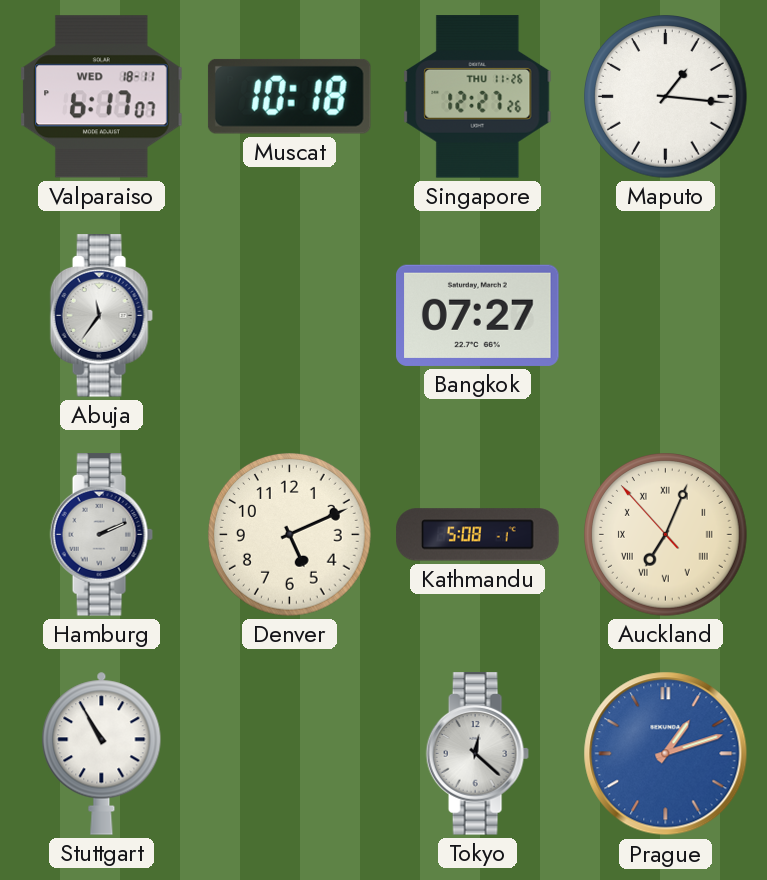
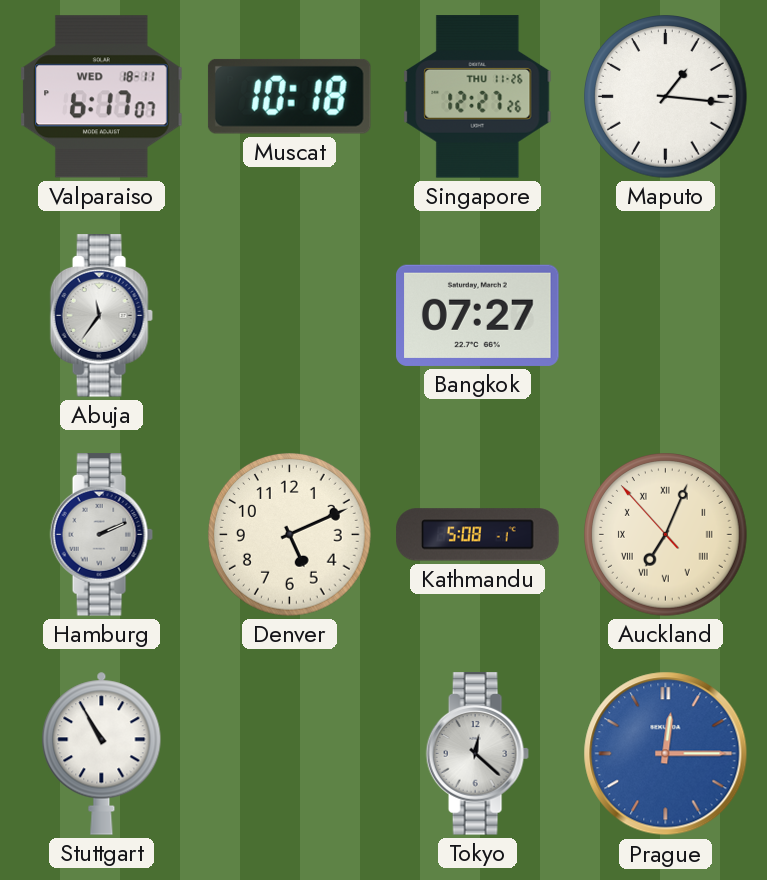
Prague: 1:12 -> 12:15 (666, 754)
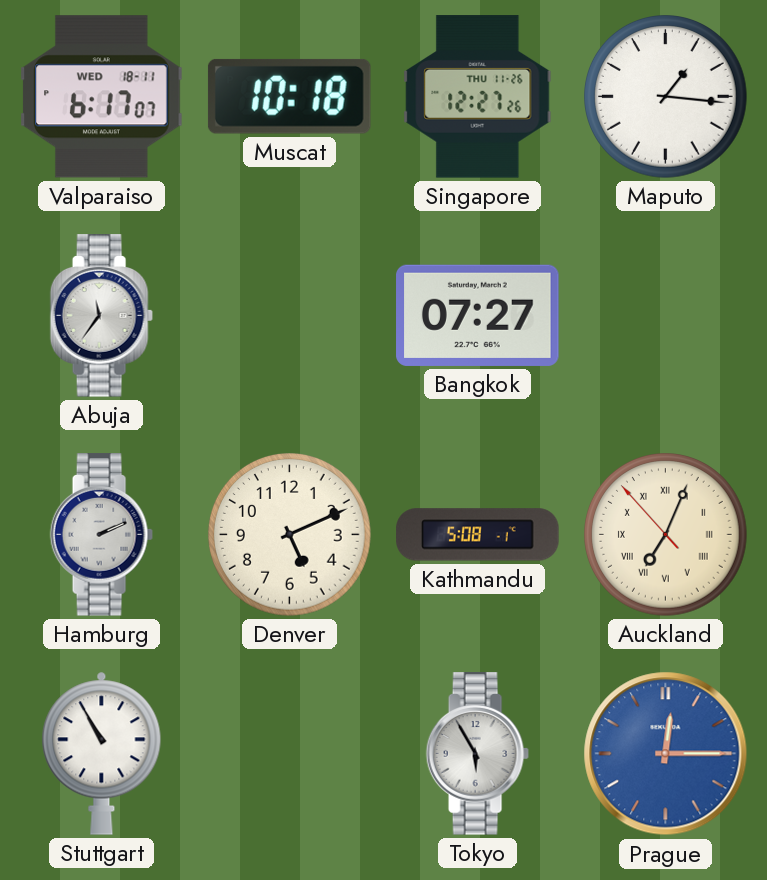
Tokyo: 12:22 -> 5:55 (477, 754)
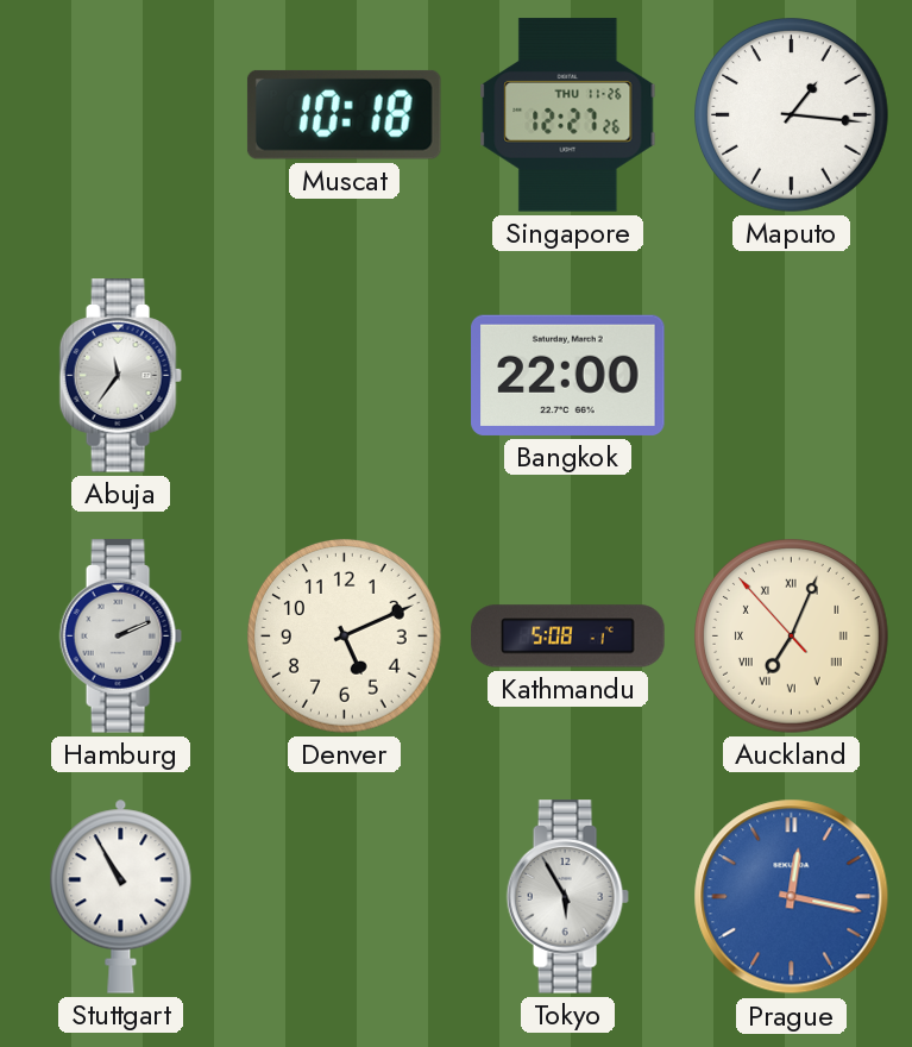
Valparaiso: 6:17 -> none (102, 97)
Bangkok: 07:27 -> 22:00 (568, 375)
Prague: 12:15 -> 12:17 (792, 897)
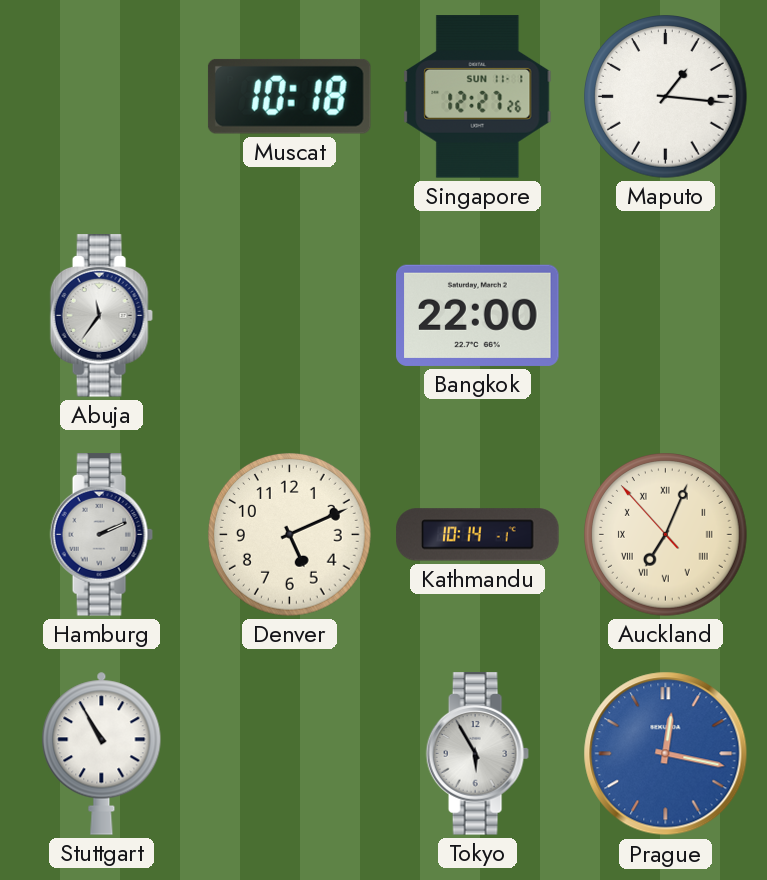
Singapore date: THU 11-26 -> SUN 11-1 (478, 97)
Kathmandu: 5:08 -> 10:14 (478, 535)
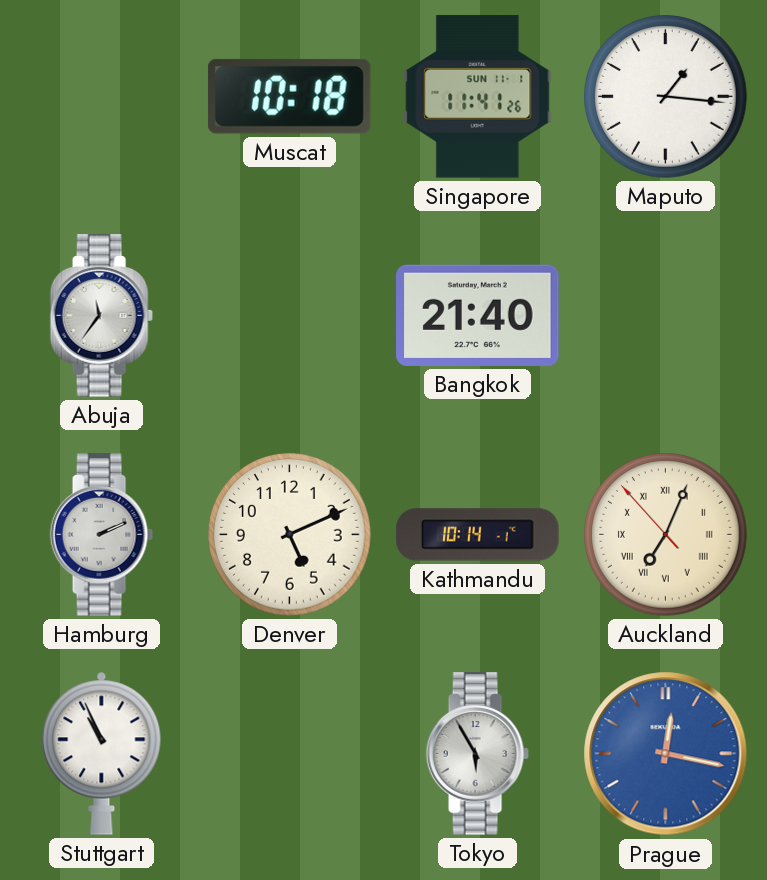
Singapore: 12:27 -> 11:41 (478, 97)
Bangkok: 22:00 -> 21:40 (478, 315)
Stuttgart: 10:55 -> 10:56 (102, 753)
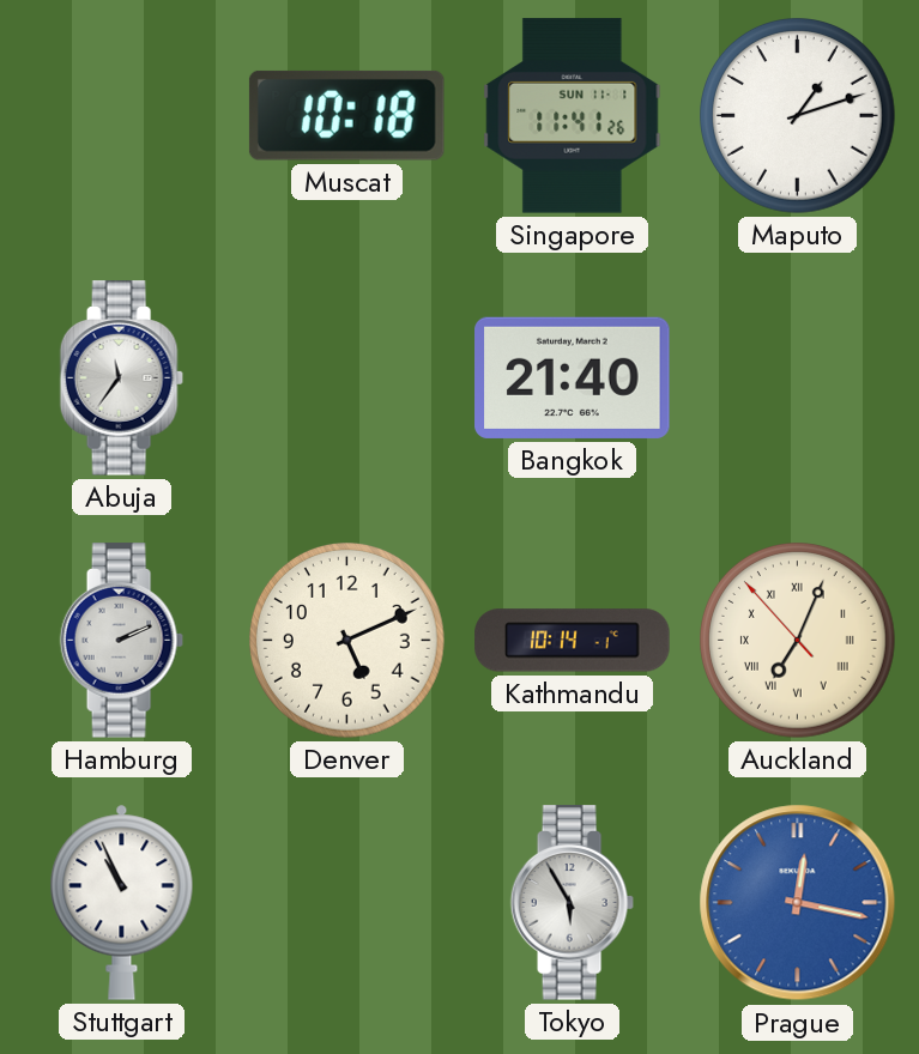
Maputo: 1:16 -> 1:12 (798, 116)
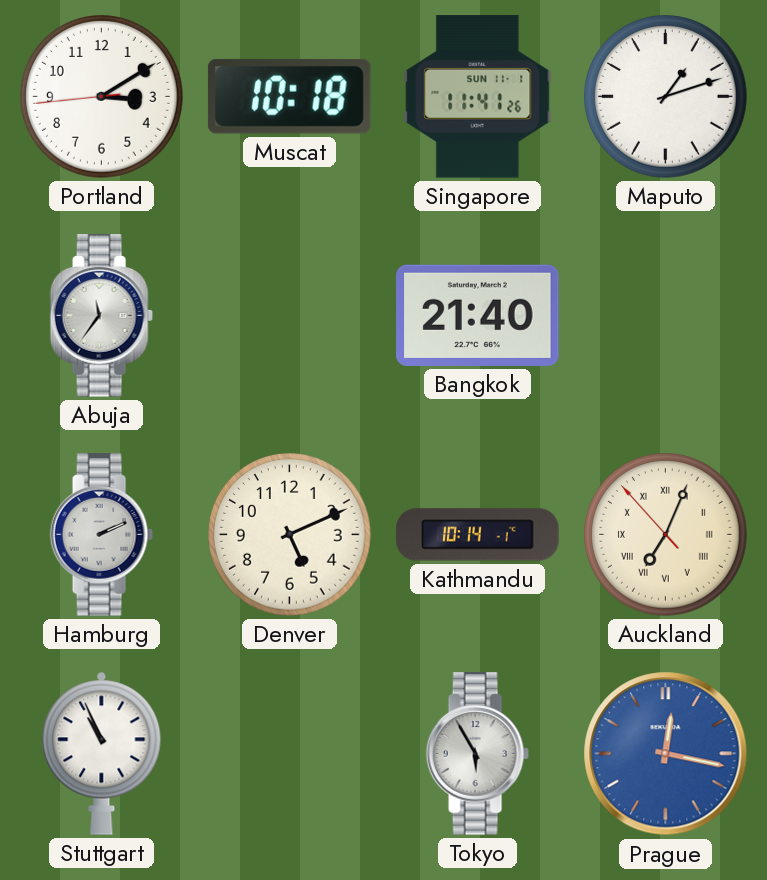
Portland: none -> 3:09 (102, 97)
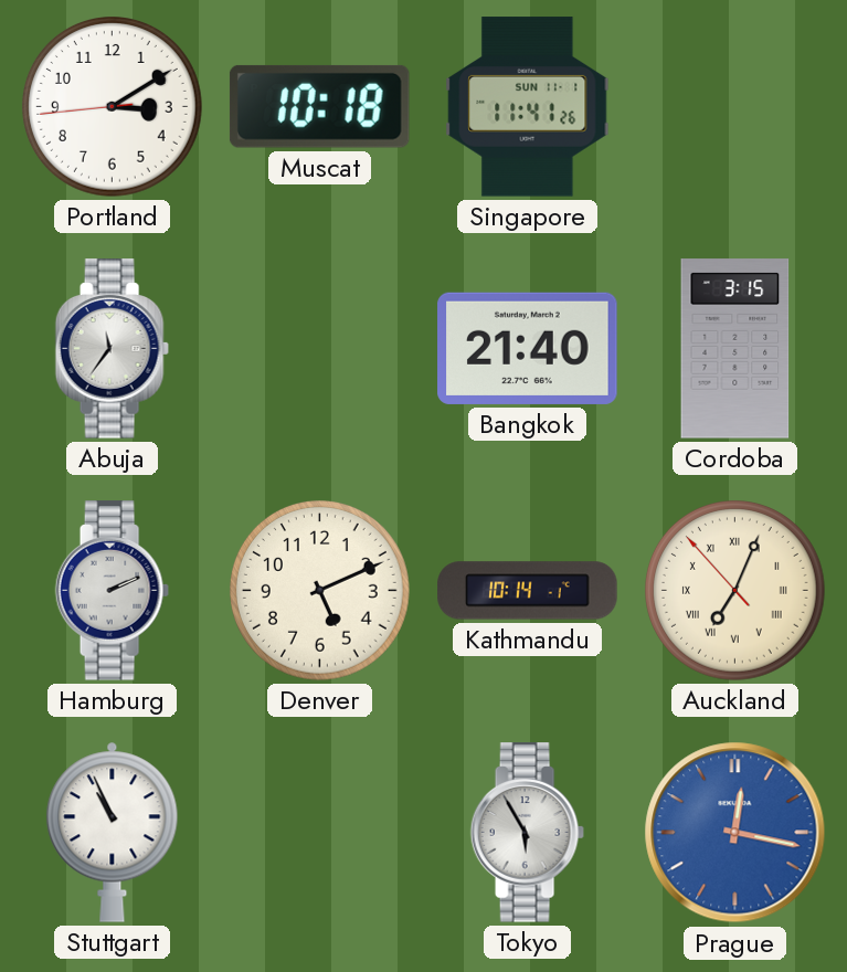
Maputo: 1:12 -> none (666, 97)
Cordoba: none -> 3:15 (735, 349)
